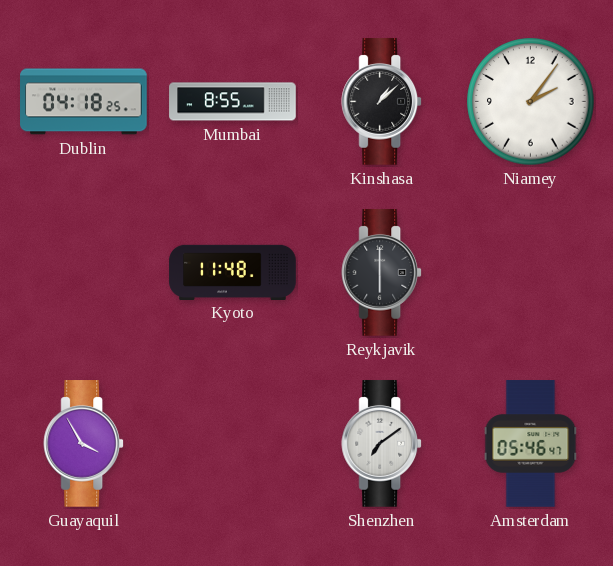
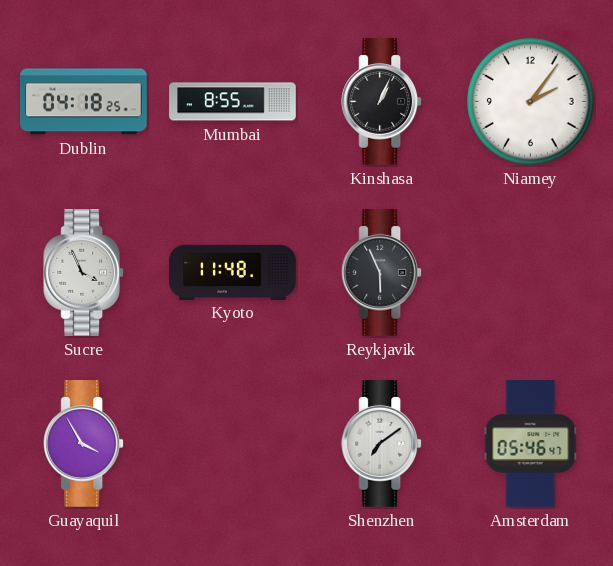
Kinshasa: 1:08 -> 1:04 (382, 102)
Sucre: none -> 3:56 (84, 273)
Reykjavik: 6:00 -> 5:56 (382, 273)
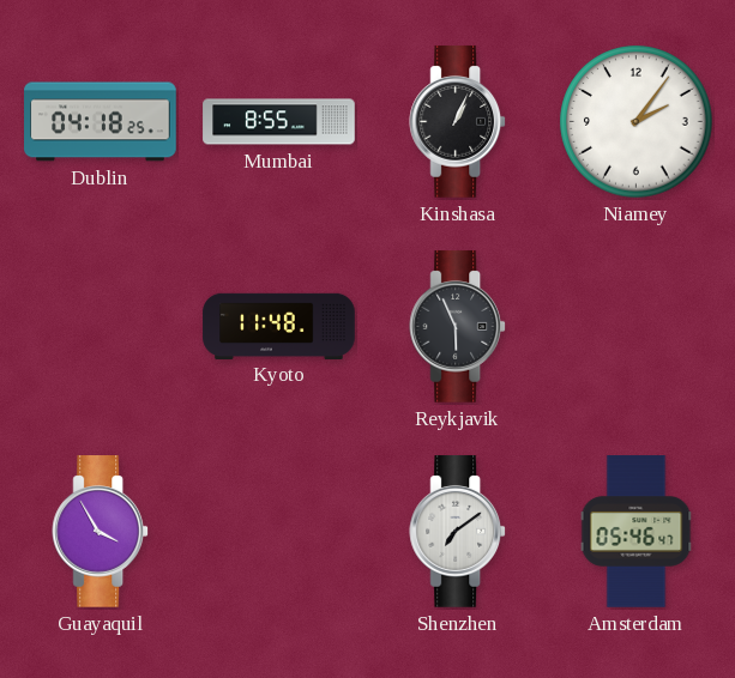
Sucre: 3:56 -> none (84, 273)
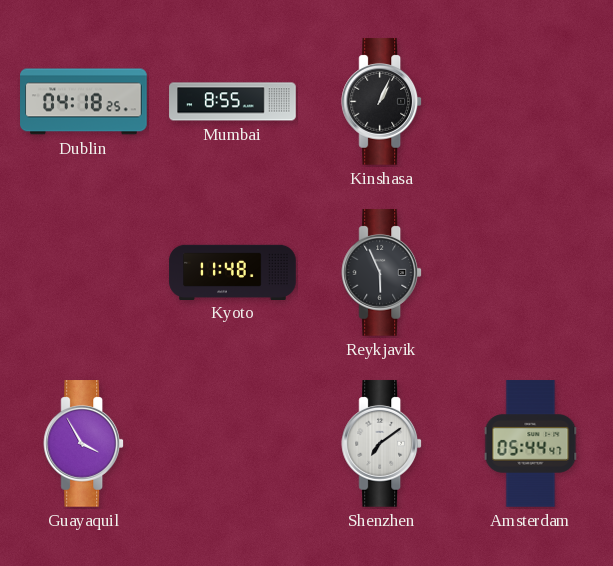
Niamey: 2:06 -> none (637, 122)
Amsterdam: 05:46 -> 05:44 (531, 444)
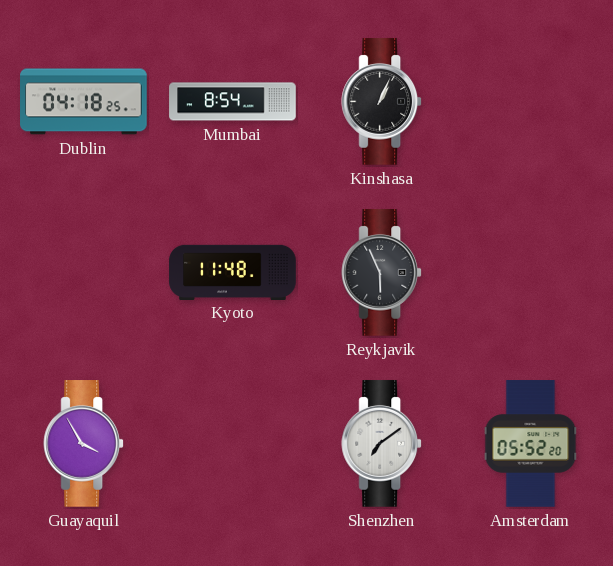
Mumbai: 8:55 -> 8:54 (233, 102)
Amsterdam: 05:44 -> 05:52 (531, 444)
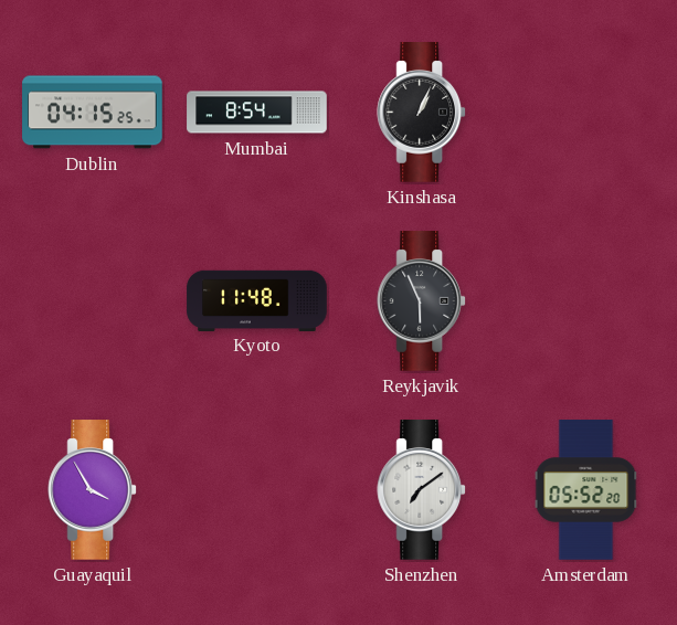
Dublin: 04:18 -> 04:15 (93, 113)
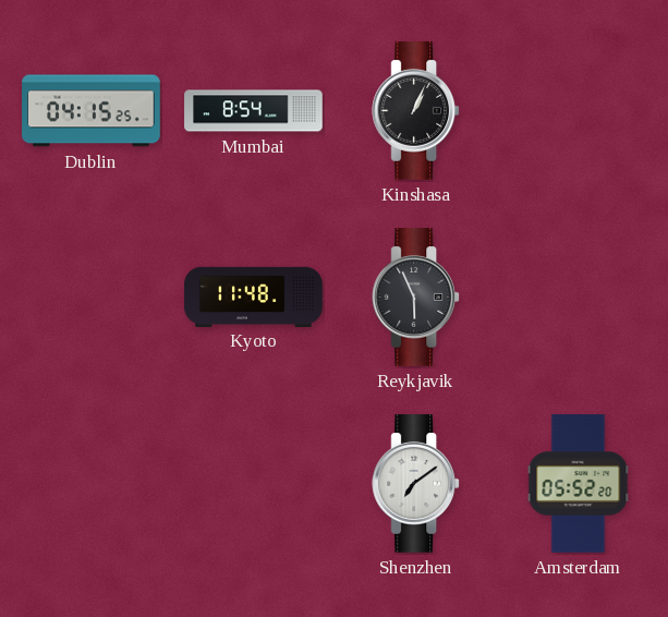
Guayaquil: 3:55 -> none (93, 490)
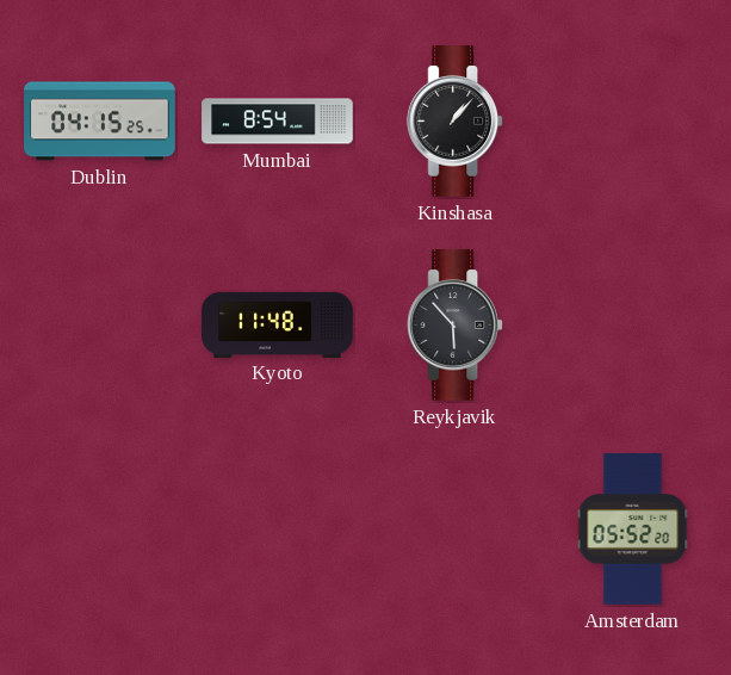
Kinshasa: 1:04 -> 1:07 (456, 122)
Reykjavik: 5:56 -> 5:53 (456, 326)
Shenzhen: 7:09 -> none (416, 484)
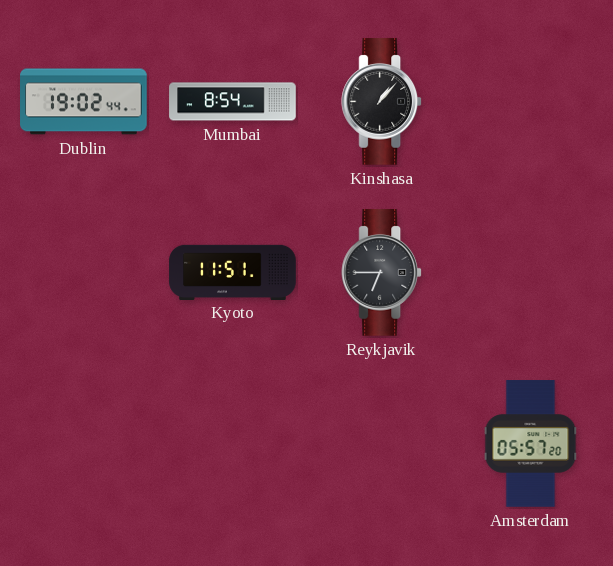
Dublin: 04:15 -> 19:02 (84, 102)
Kyoto: 11:48 -> 11:51 (233, 272)
Reykjavik: 5:53 -> 6:45 (382, 273)
Amsterdam: 05:52 -> 05:57 (531, 444)
